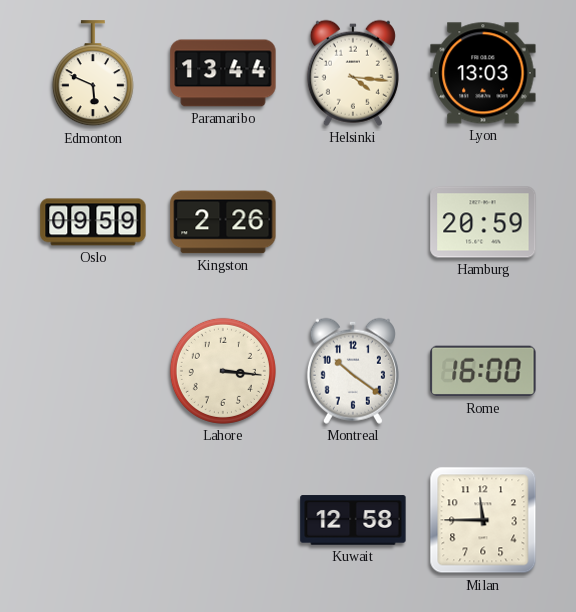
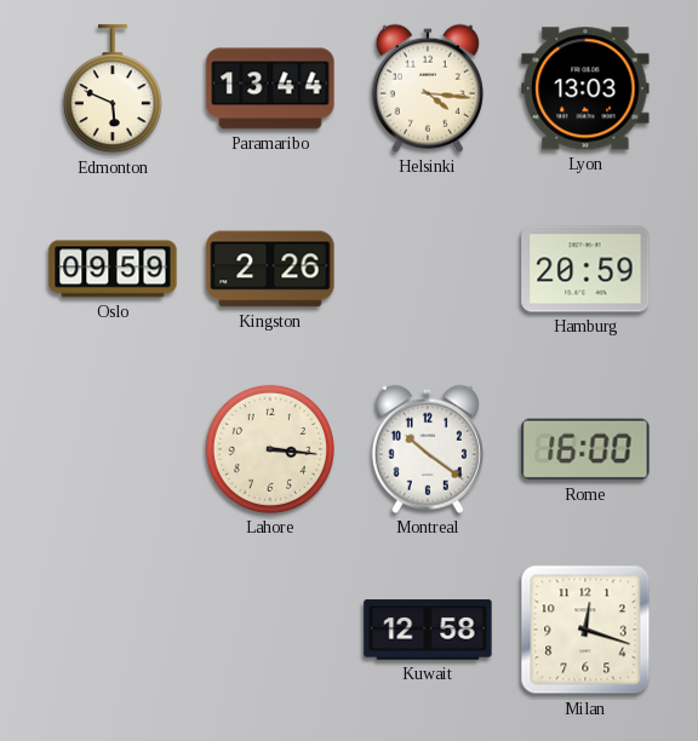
Milan: 11:45 -> 12:18 (585, 630)
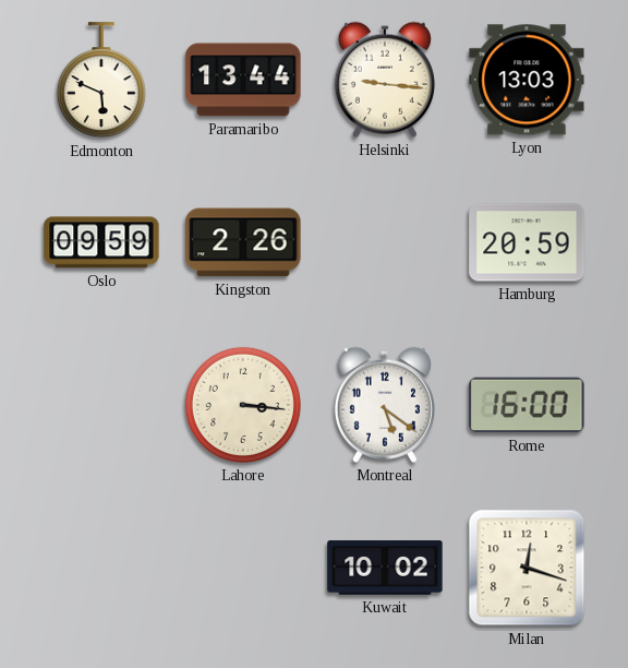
Helsinki: 4:16 -> 9:16 (385, 80)
Montreal: 10:21 -> 5:21 (385, 405)
Kuwait: 12:58 -> 10:02 (385, 568)
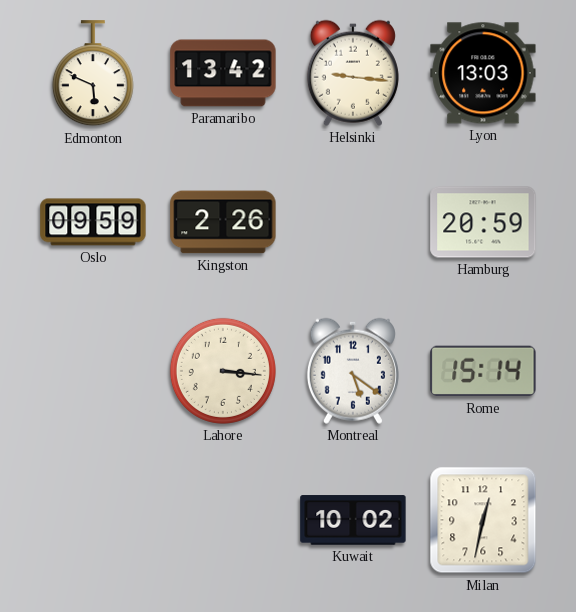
Paramaribo: 13:44 -> 13:42 (223, 73)
Rome: 16:00 -> 15:14 (483, 371)
Milan: 12:18 -> 12:32 (483, 520)
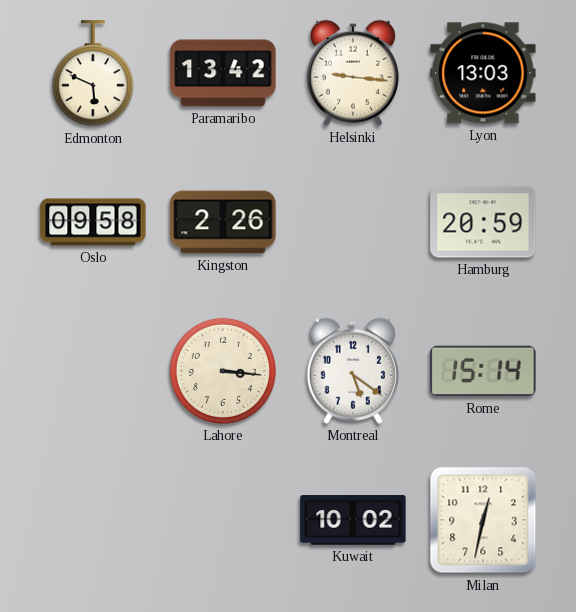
Oslo: 09:59 -> 09:58 (93, 222)
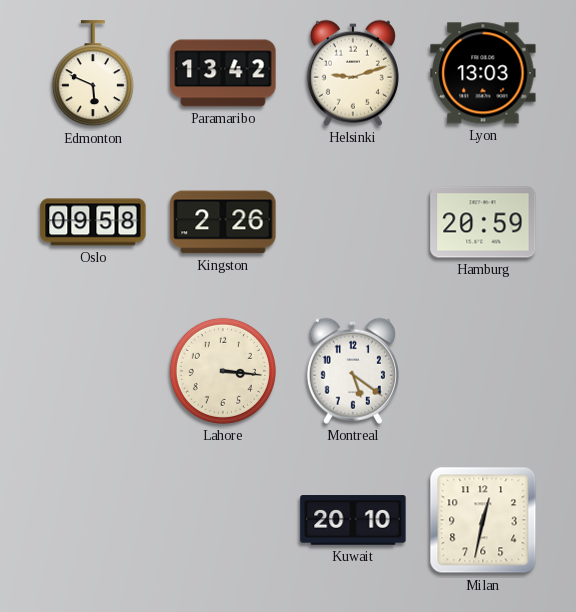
Helsinki: 9:16 -> 9:12 (353, 73)
Rome: 15:14 -> none (483, 371)
Kuwait: 10:02 -> 20:10 (353, 520)
